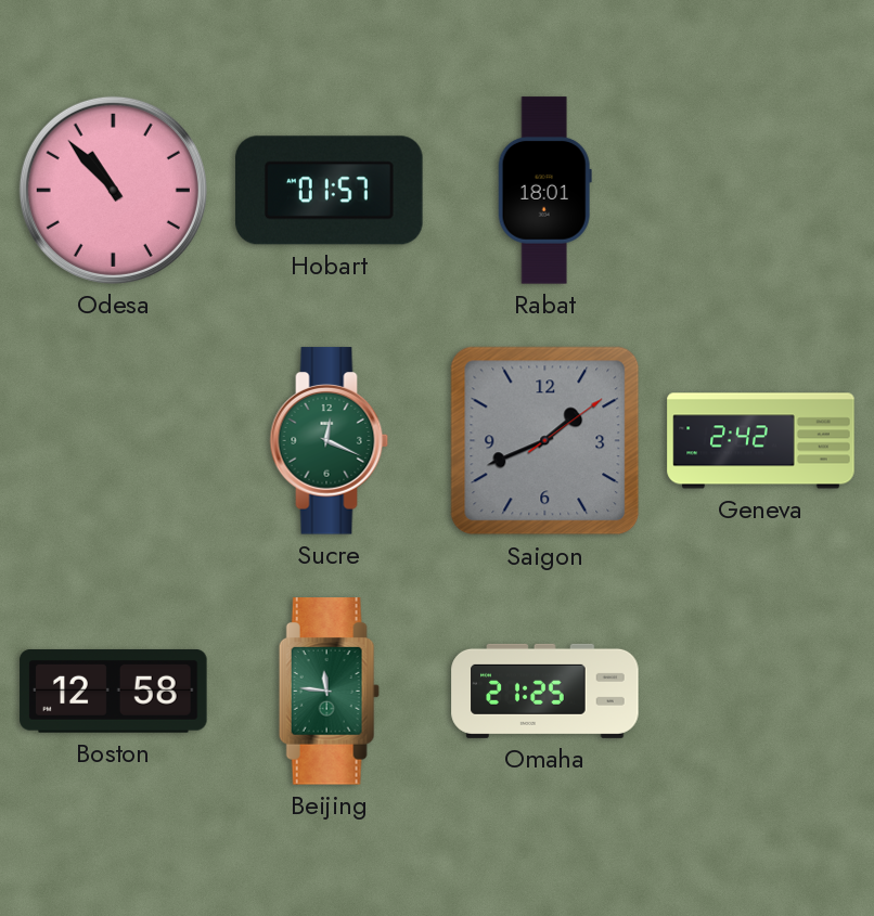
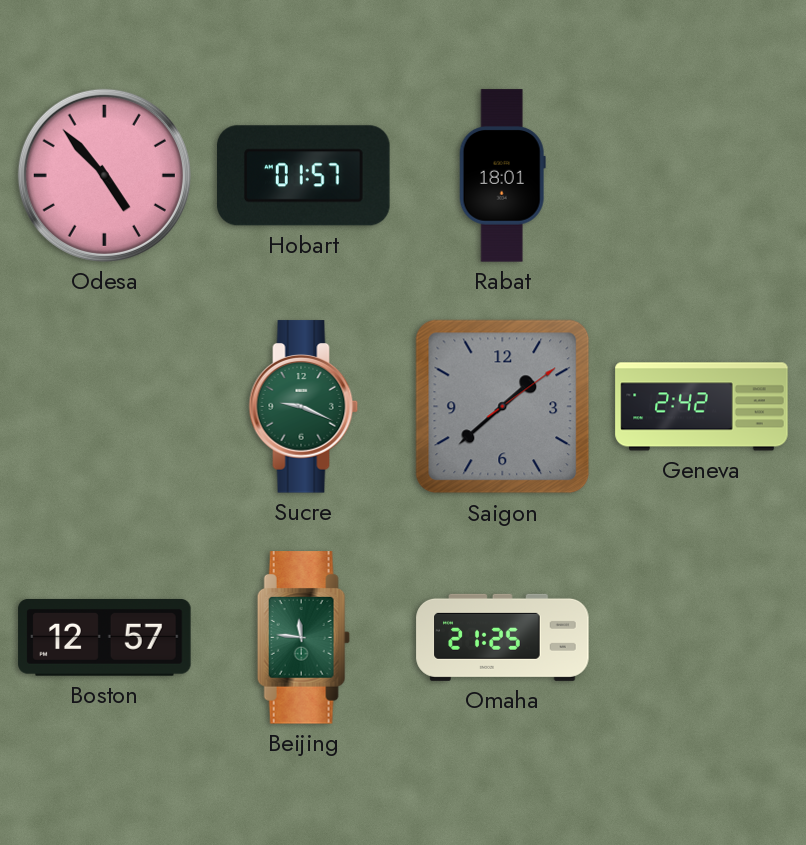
Odesa: 10:53 -> 4:53 (104, 175)
Sucre: 12:19 -> 9:19 (304, 407)
Saigon: 1:41 -> 1:38 (503, 407)
Boston: 12:58 -> 12:57 (105, 637)
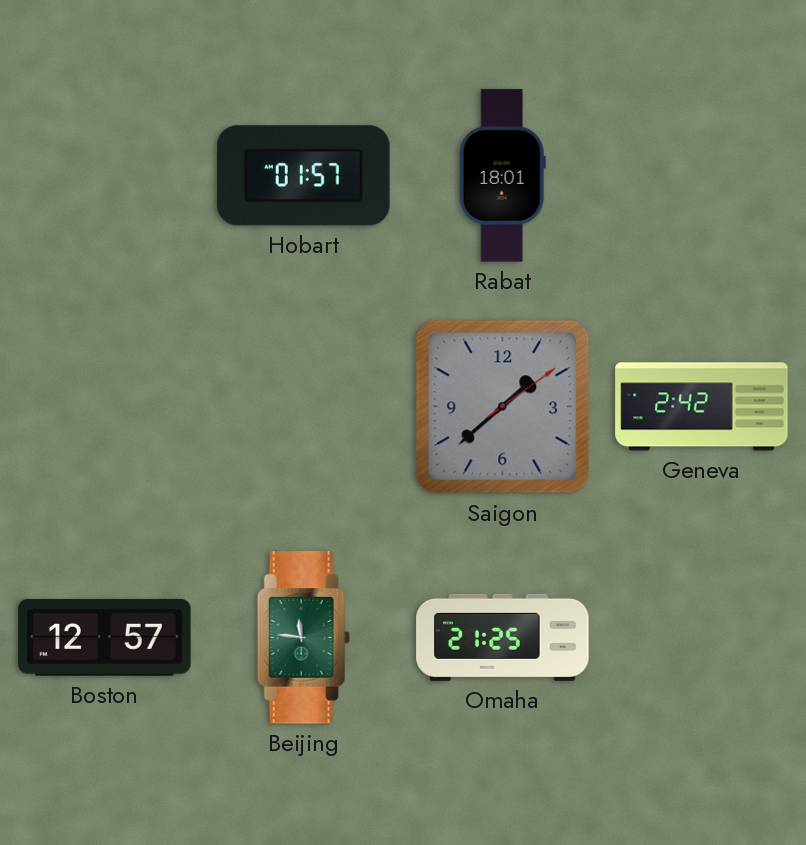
Odesa: 4:53 -> none (104, 175)
Sucre: 9:19 -> none (304, 407)
